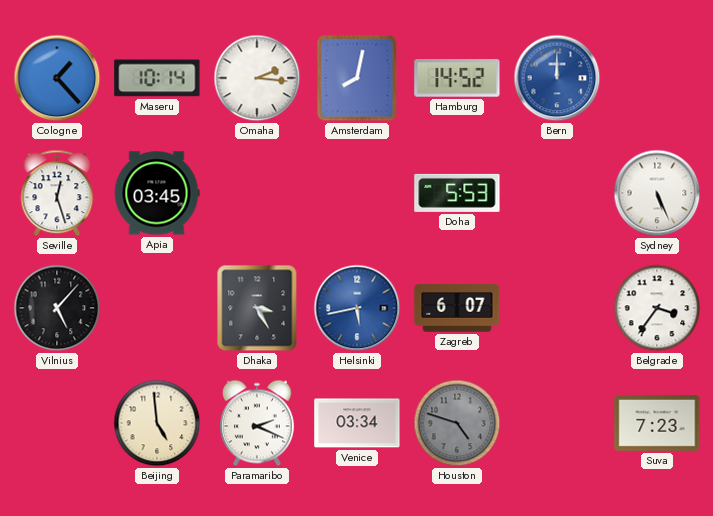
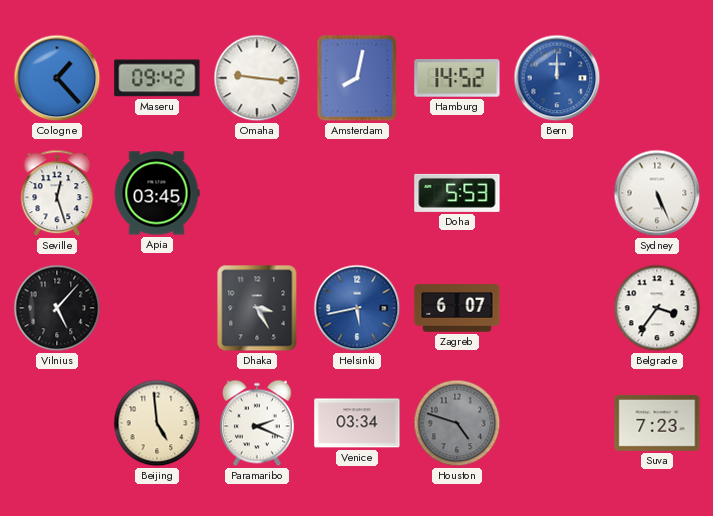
Maseru: 10:14 -> 09:42 (157, 78)
Omaha: 2:16 -> 9:16 (257, 78)
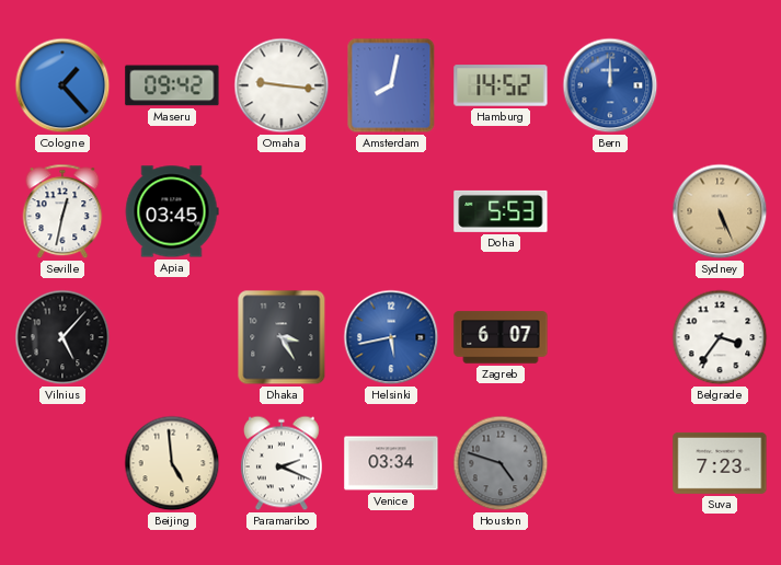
Seville: 12:27 -> 12:32 (62, 211)
Sydney dial: white -> champagne (720, 211)
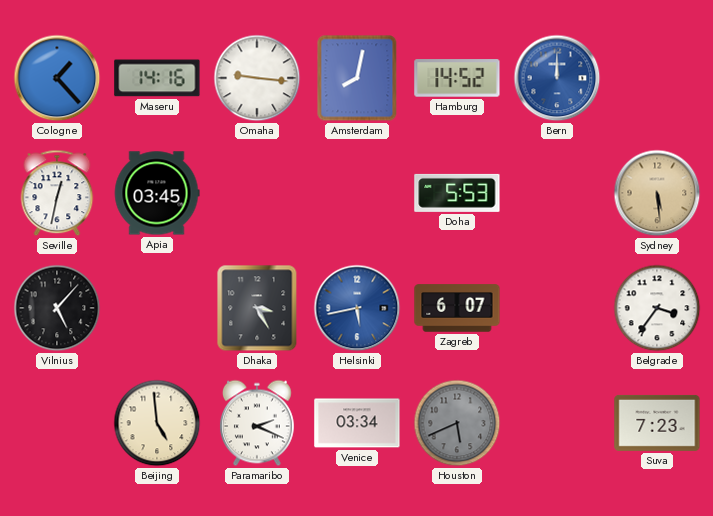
Maseru: 09:42 -> 14:16 (157, 78)
Sydney: 5:26 -> 5:29 (657, 193)
Houston: 4:48 -> 5:41 (457, 423)
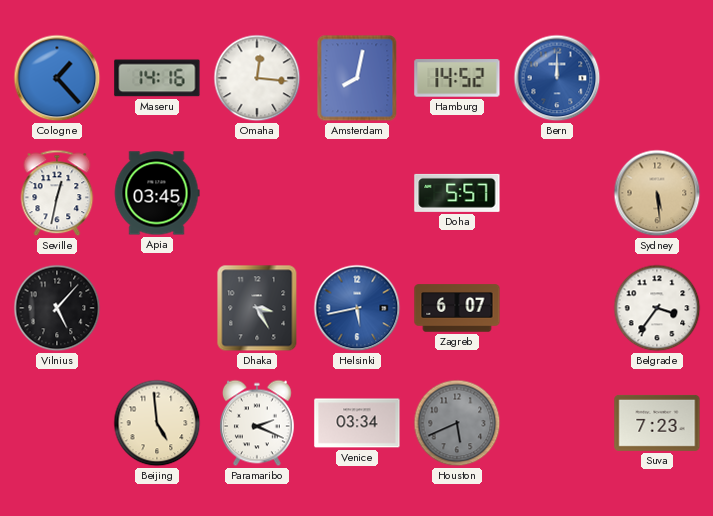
Omaha: 9:16 -> 12:16 (257, 78)
Doha: 5:53 -> 5:57 (457, 193)
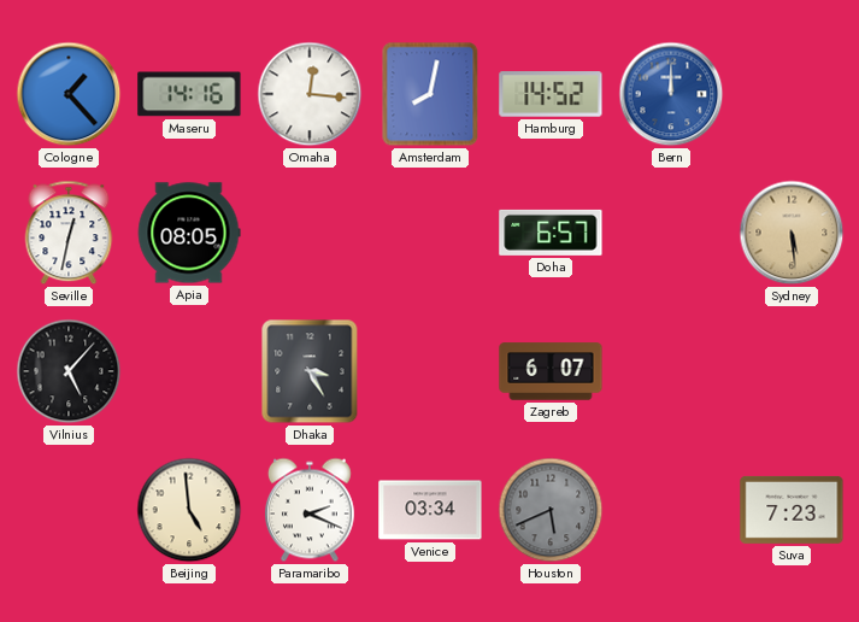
Apia: 03:45 -> 08:05 (189, 233)
Doha: 5:57 -> 6:57 (551, 233)
Helsinki: 5:43 -> none (357, 308)
Belgrade: 3:36 -> none (657, 308)
